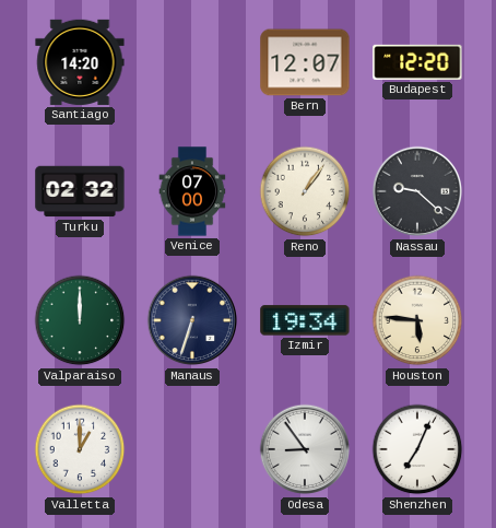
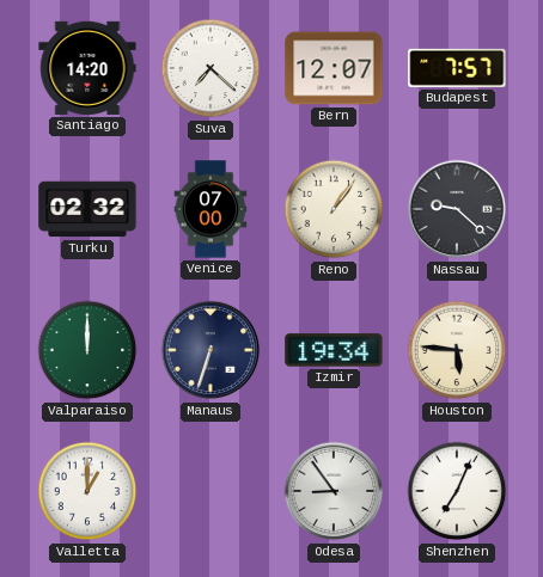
Suva: none -> 7:22 (211, 68)
Budapest: 12:20 -> 7:57 (457, 68)
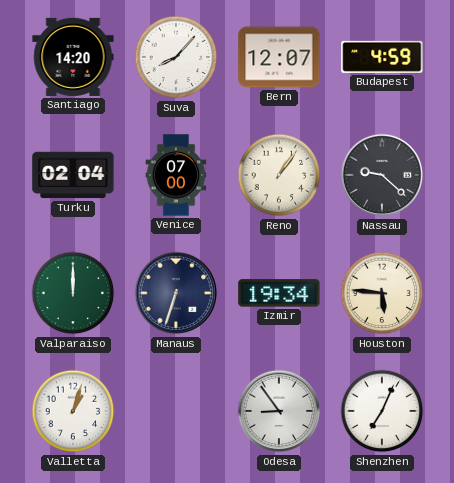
Suva: 7:22 -> 8:07 (176, 57)
Budapest: 7:57 -> 4:59 (382, 57)
Turku: 02:32 -> 02:04 (73, 175)
Valletta: 1:00 -> 1:03 (73, 411)
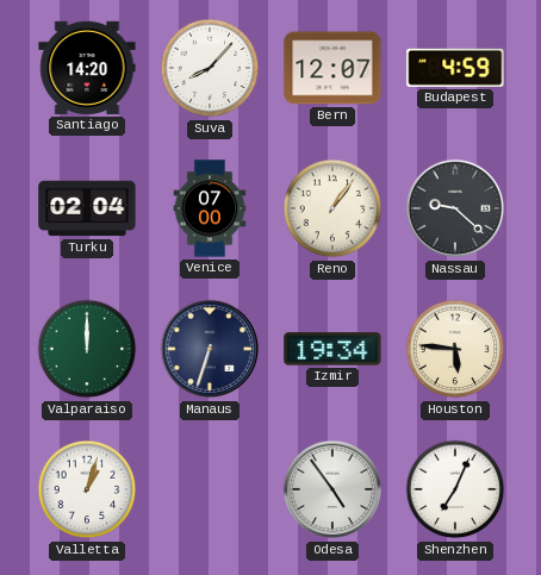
Odesa: 8:54 -> 4:54 (332, 489)
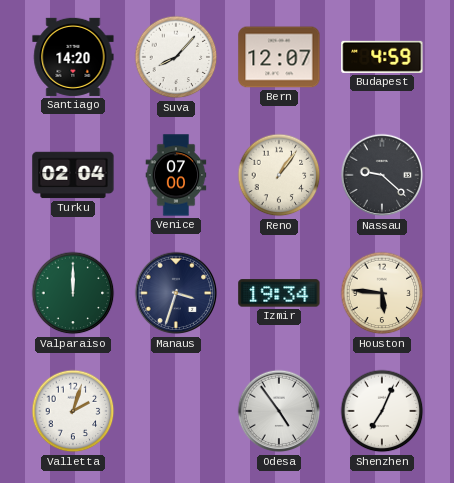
Manaus: 6:33 -> 3:33 (176, 293)
Valletta: 1:03 -> 2:03 (73, 411)
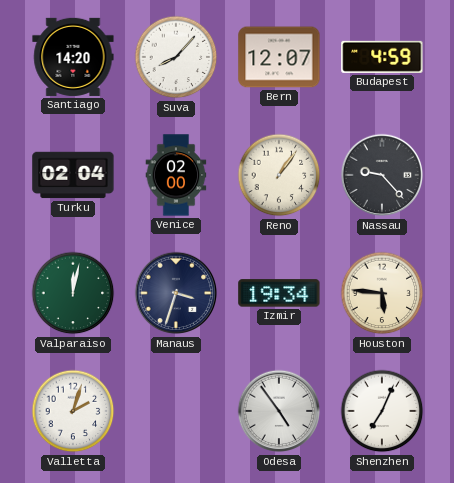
Venice: 07:00 -> 02:00 (176, 175)
Nassau: 9:22 -> 9:23 (382, 175)
Valparaiso: 12:00 -> 12:02 (73, 293)
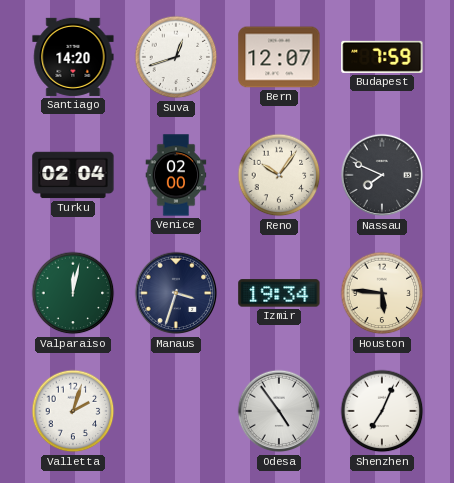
Suva: 8:07 -> 12:42 (176, 57)
Budapest: 4:59 -> 7:59 (382, 57)
Reno: 1:06 -> 10:06 (279, 175)
Nassau: 9:23 -> 7:49 (382, 175)
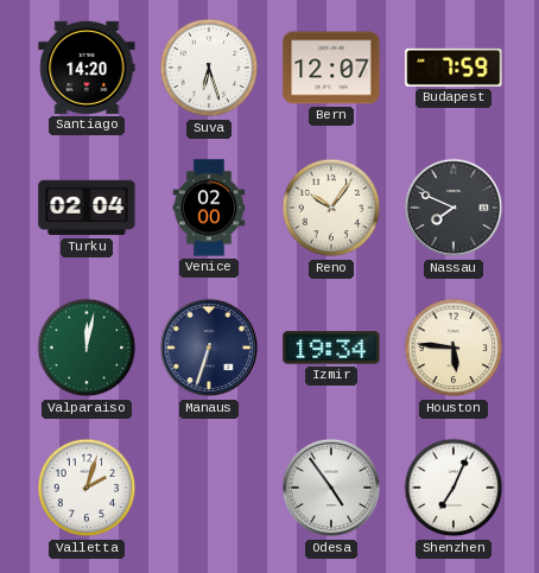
Suva: 12:42 -> 6:27 (209, 68)
Manaus: 3:33 -> 6:33 (209, 348)
